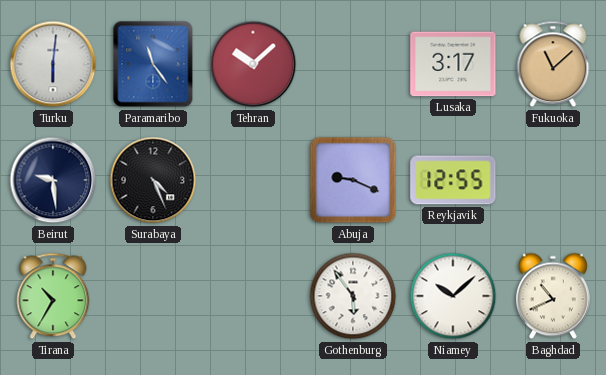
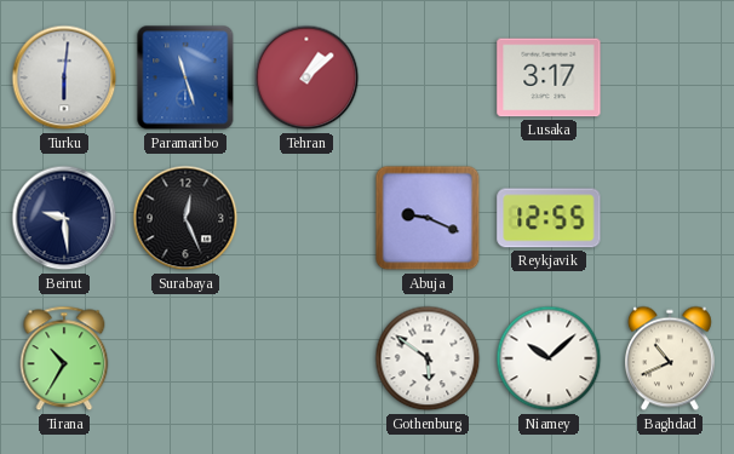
Paramaribo: 11:24 -> 11:27 (185, 77)
Tehran: 10:08 -> 1:08 (306, 77)
Fukuoka: 11:08 -> none (553, 64)
Surabaya: 4:26 -> 12:26 (185, 218)
Gothenburg: 5:54 -> 5:51 (428, 358)
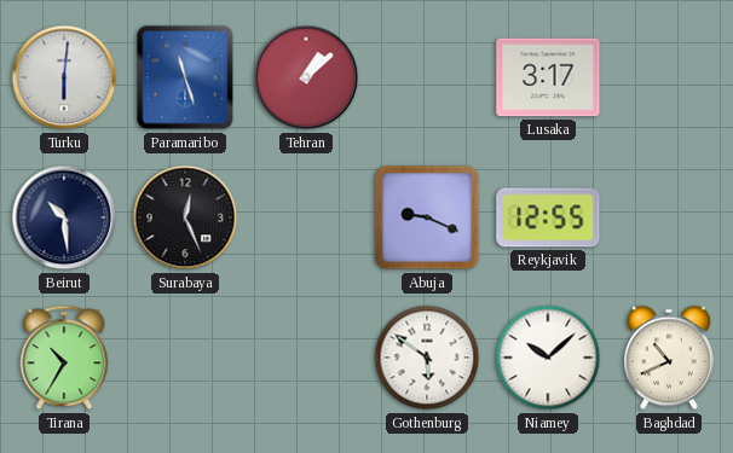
Beirut: 9:29 -> 10:29 (64, 217)
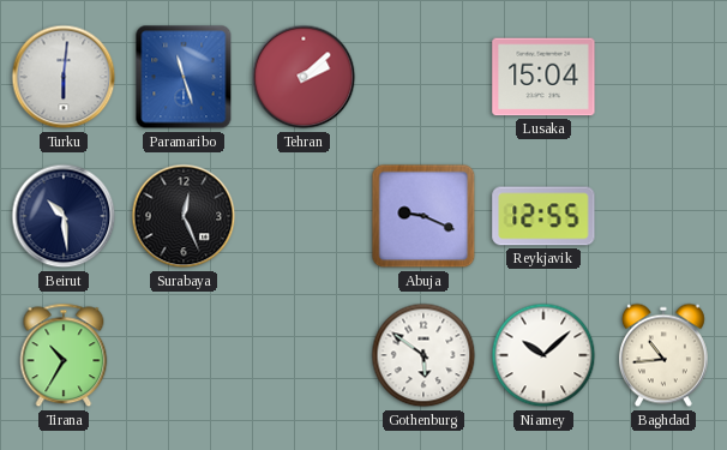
Tehran: 1:08 -> 2:08 (304, 77)
Lusaka: 3:17 -> 15:04 (543, 77)
Baghdad: 10:41 -> 10:44 (663, 355)
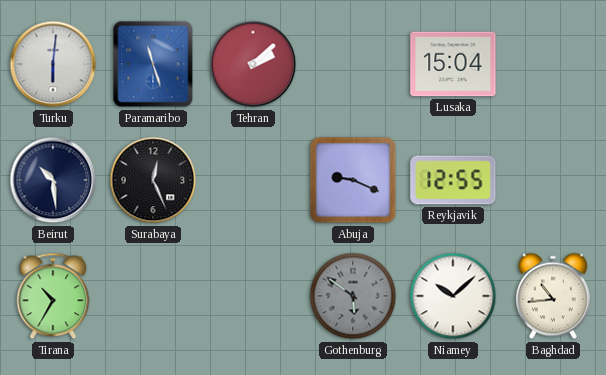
Gothenburg dial: white -> grey (353, 296)
